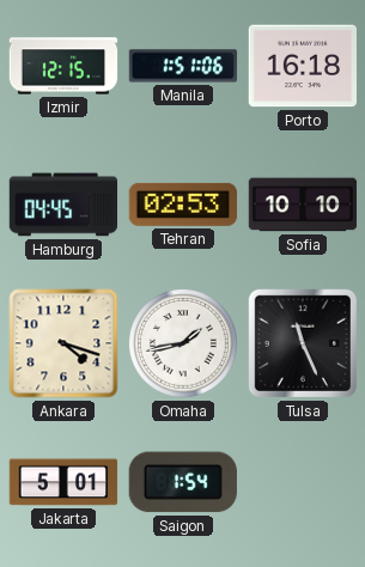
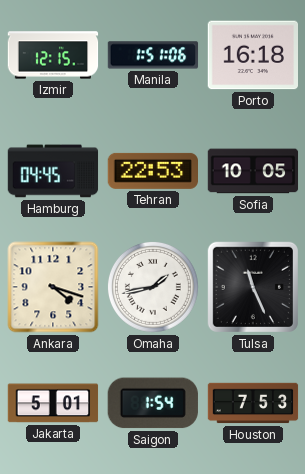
Tehran: 02:53 -> 22:53 (152, 171)
Sofia: 10:10 -> 10:05 (253, 171)
Houston: none -> 7:53 (253, 403)
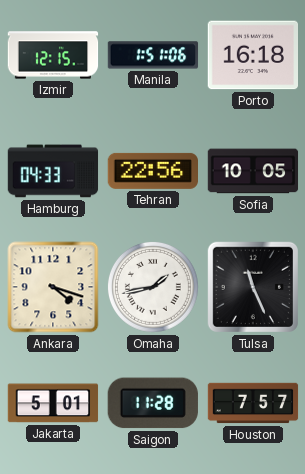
Hamburg: 04:45 -> 04:33 (53, 171)
Tehran: 22:53 -> 22:56 (152, 171)
Saigon: 1:54 -> 11:28 (153, 403)
Houston: 7:53 -> 7:57 (253, 403)
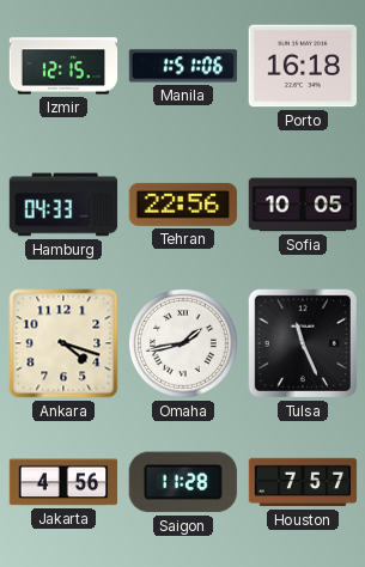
Jakarta: 5:01 -> 4:56 (63, 482)
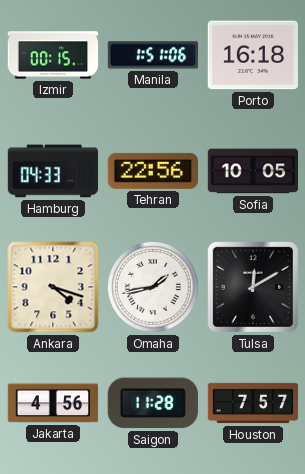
Izmir: 12:15 -> 00:15 (53, 55)
Tulsa: 11:26 -> 12:10 (253, 287)
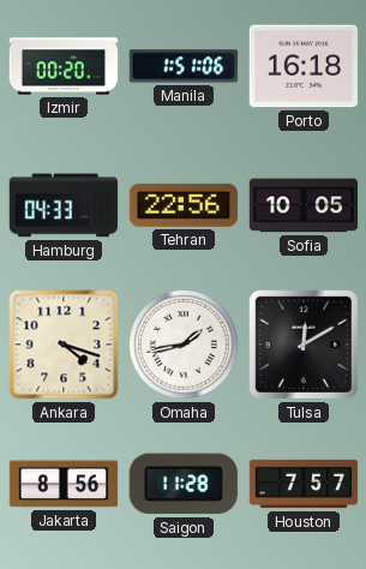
Izmir: 00:15 -> 00:20 (64, 66)
Jakarta: 4:56 -> 8:56 (64, 484)
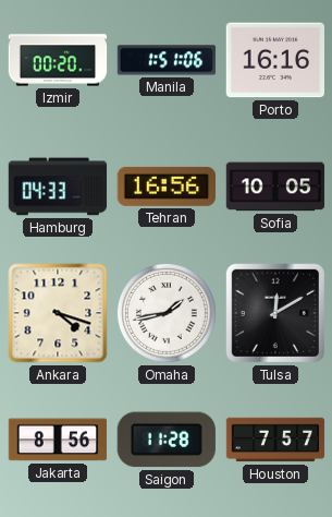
Porto: 16:18 -> 16:16 (274, 60)
Tehran: 22:56 -> 16:56 (165, 187)
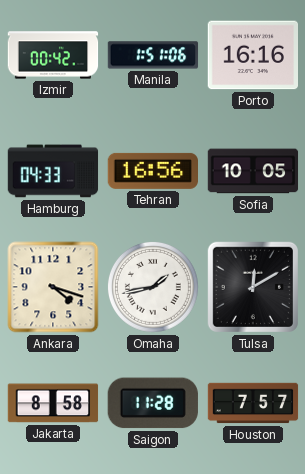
Izmir: 00:20 -> 00:42 (53, 55)
Jakarta: 8:56 -> 8:58 (53, 403)
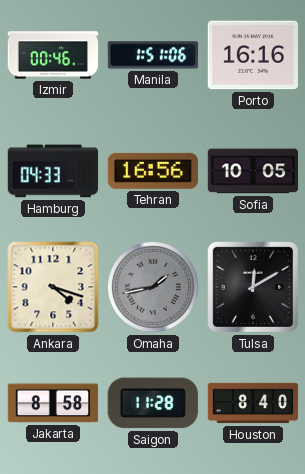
Izmir: 00:42 -> 00:46 (53, 55)
Omaha dial: white -> grey (153, 287)
Houston: 7:57 -> 8:40 (253, 403)
